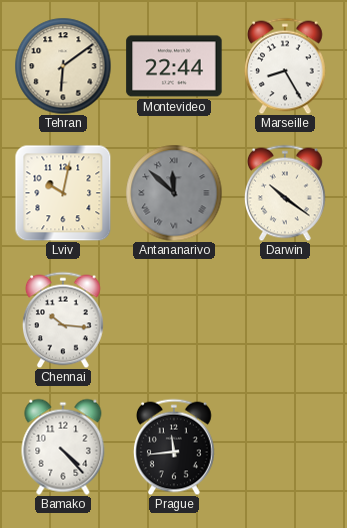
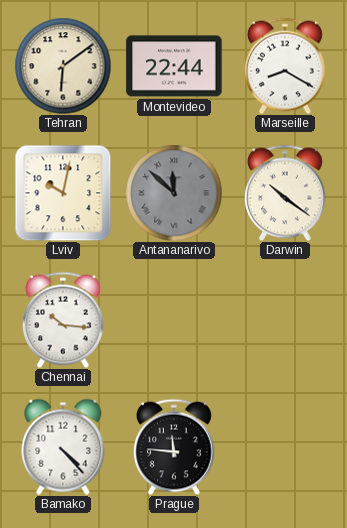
Marseille: 8:25 -> 8:20 (286, 66)
Prague: 11:44 -> 11:46 (175, 447)
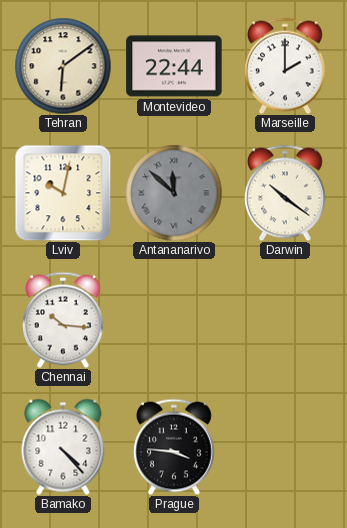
Marseille: 8:20 -> 2:00 (286, 66)
Prague: 11:46 -> 3:46 (175, 447)
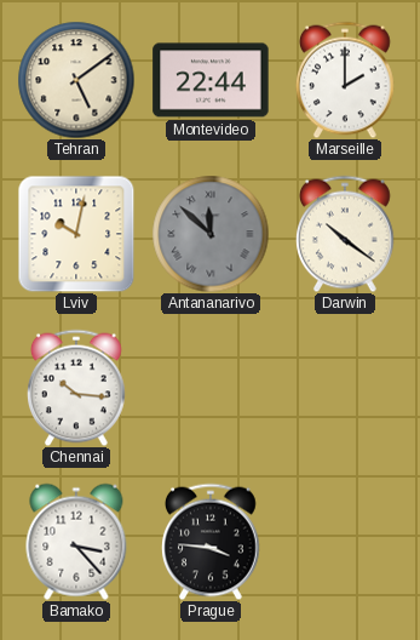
Tehran: 6:09 -> 5:09 (76, 80)
Bamako: 4:23 -> 3:23 (76, 542)
